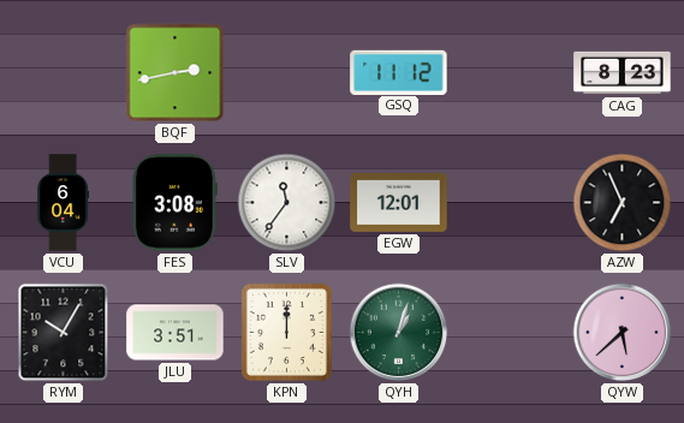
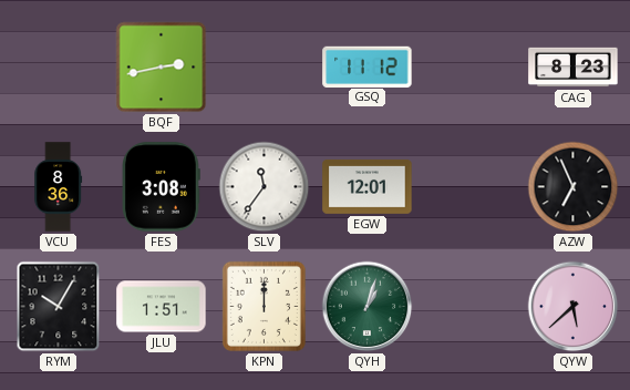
VCU: 6:04 -> 8:36 (59, 187)
JLU: 3:51 -> 1:51 (162, 307)
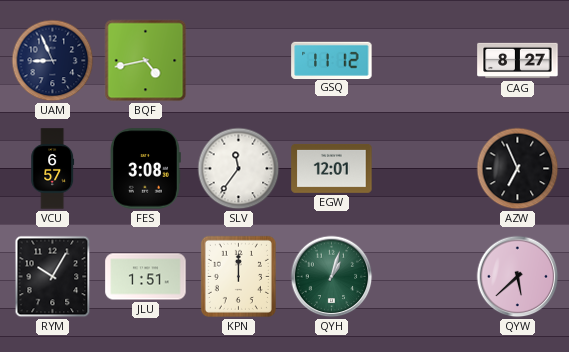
UAM: none -> 8:56 (53, 61)
BQF: 2:43 -> 4:43 (146, 61)
CAG: 8:23 -> 8:27 (518, 61)
VCU: 8:36 -> 6:57 (53, 169)
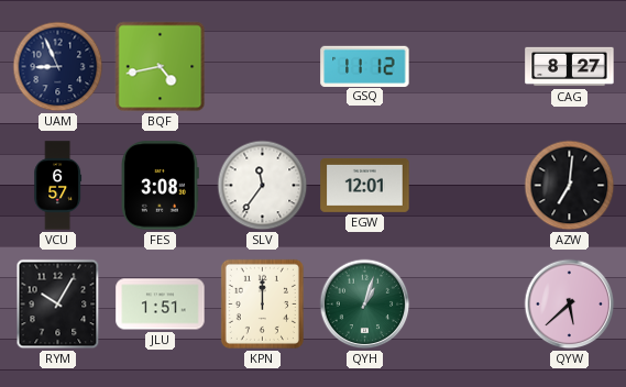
AZW: 6:56 -> 7:01 (570, 186)
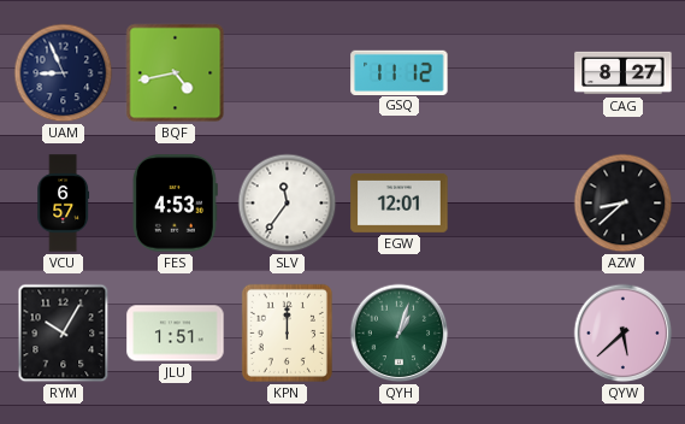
FES: 3:08 -> 4:53 (175, 204)
AZW: 7:01 -> 8:38 (624, 204)
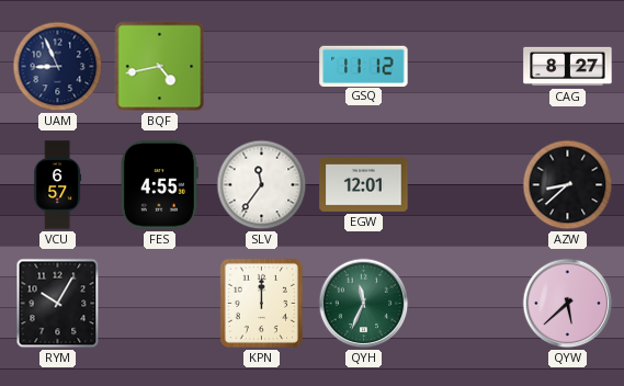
FES: 4:53 -> 4:55 (159, 185)
JLU: 1:51 -> none (176, 334)
QYH: 1:03 -> 11:34 (364, 304)
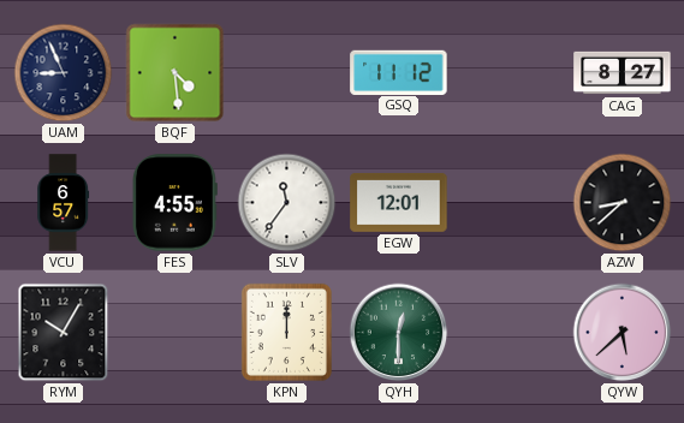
BQF: 4:43 -> 4:29 (176, 73)
QYH: 11:34 -> 12:30 (399, 333)
